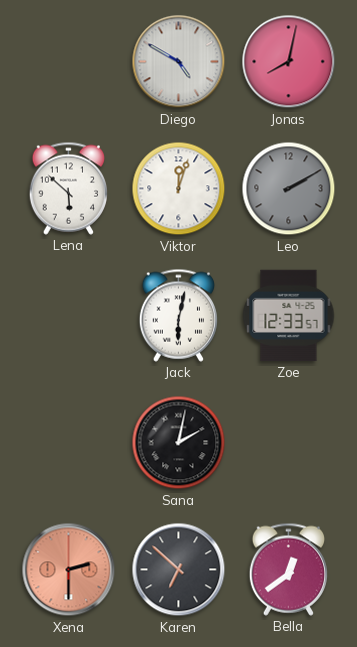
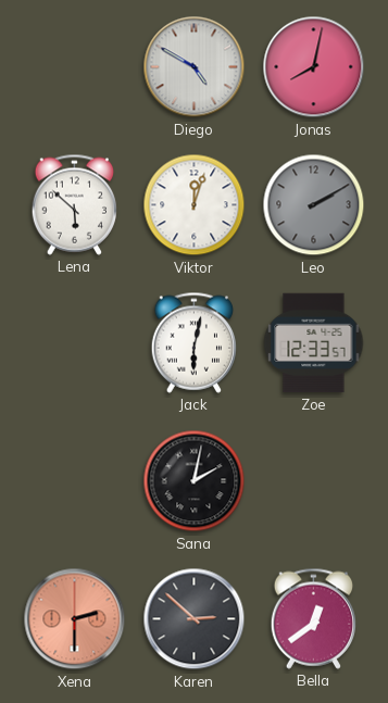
Karen: 6:52 -> 2:52 (195, 619)
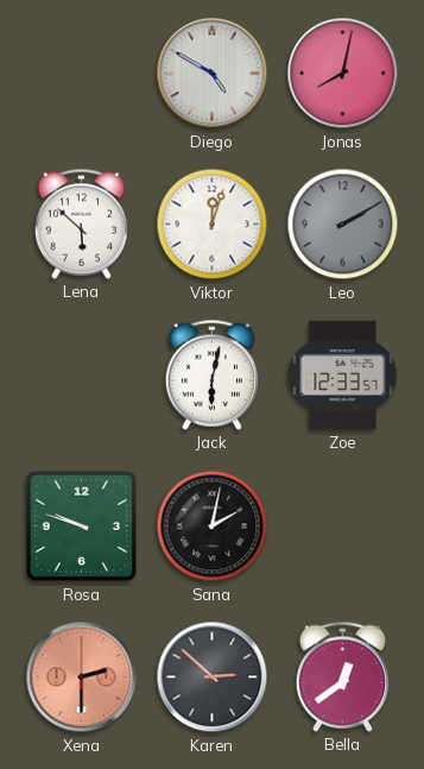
Rosa: none -> 9:48 (82, 527)
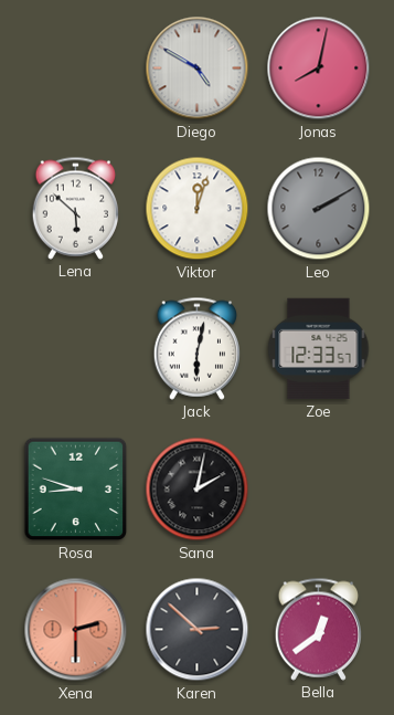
Rosa: 9:48 -> 8:48 (76, 490)
